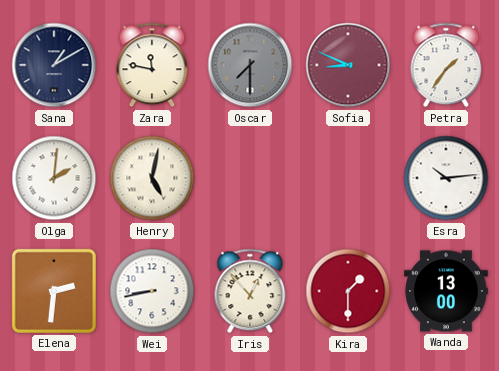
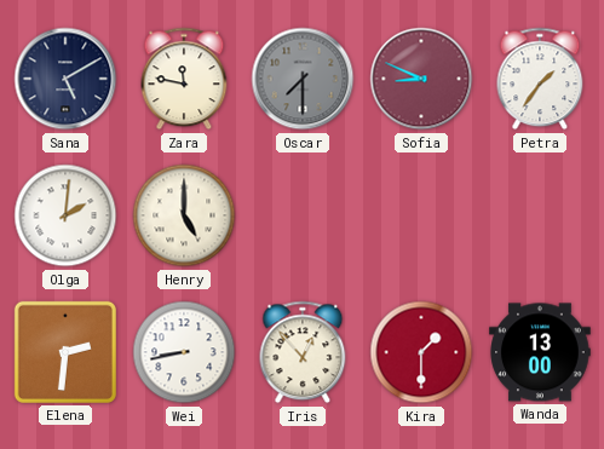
Sana: 1:10 -> 5:10 (65, 79)
Henry: 5:02 -> 5:00 (184, 215)
Esra: 10:14 -> none (446, 178)
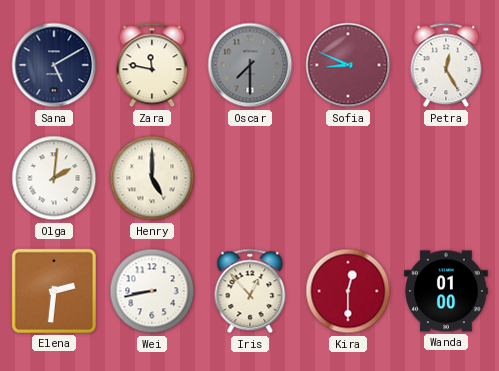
Petra: 1:36 -> 12:25 (446, 65)
Kira: 1:30 -> 12:30 (348, 291)
Wanda: 13:00 -> 01:00 (446, 291)
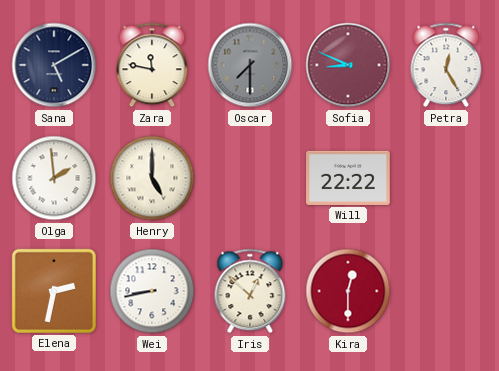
Olga: 2:01 -> 1:59 (54, 178)
Will: none -> 22:22 (348, 178)
Elena: 2:31 -> 2:32 (54, 291)
Iris: 12:53 -> 12:52 (250, 291)
Wanda: 01:00 -> none (446, 291)
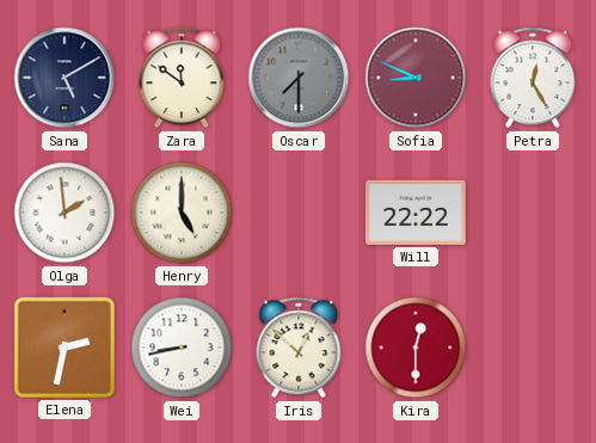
Zara: 11:47 -> 11:51 (182, 78)
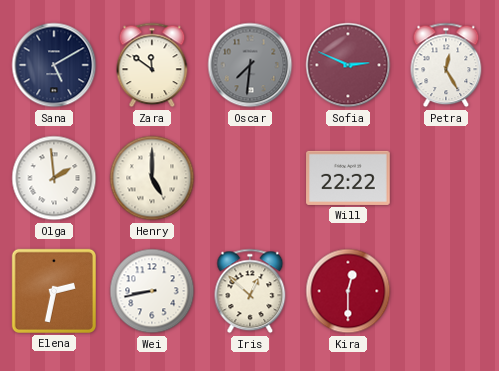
Oscar: 7:30 -> 7:31 (250, 65)
Sofia: 8:49 -> 2:49 (348, 65)
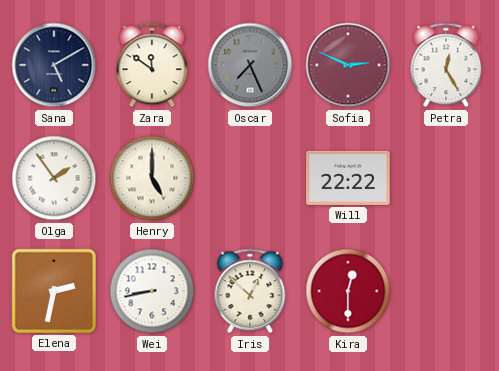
Oscar: 7:31 -> 7:26 (250, 65)
Olga: 1:59 -> 1:54 (54, 178)
